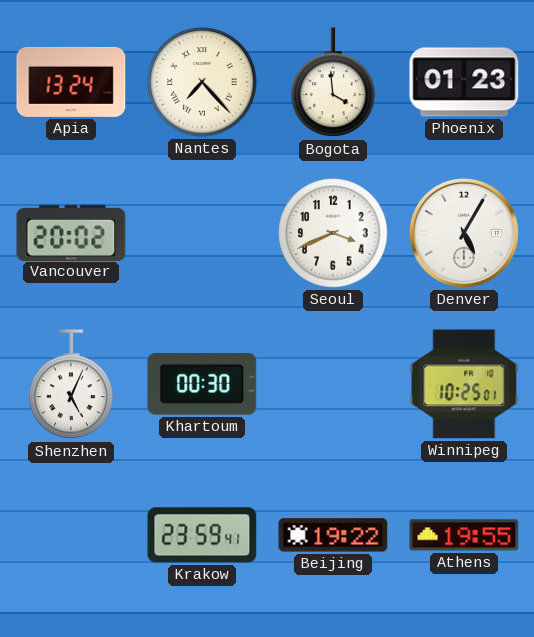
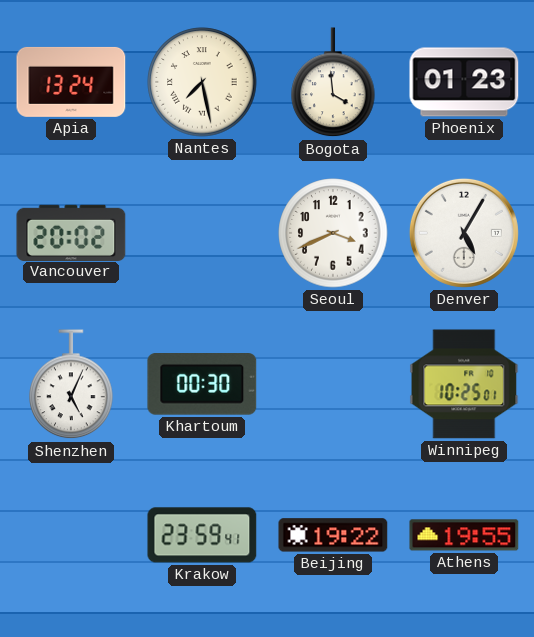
Nantes: 7:23 -> 7:28 (202, 82)
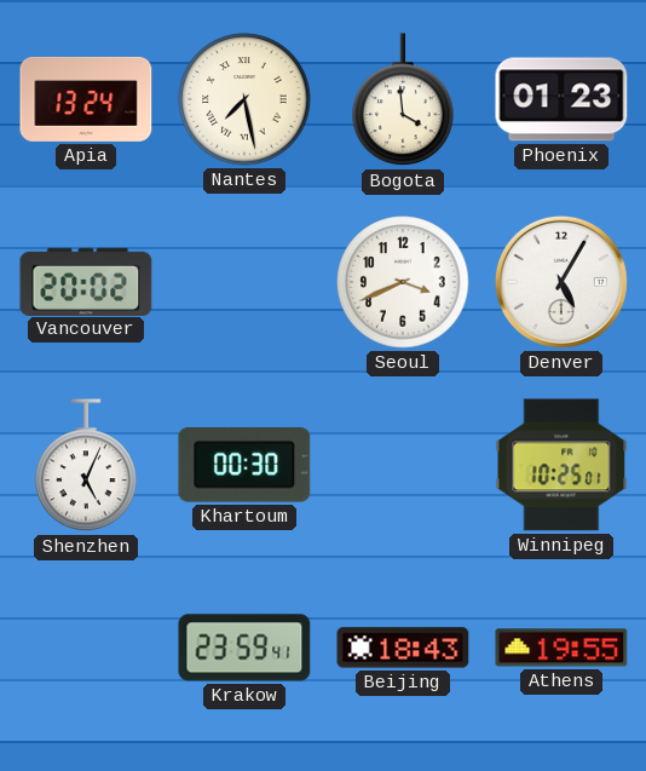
Beijing: 19:22 -> 18:43 (403, 648)
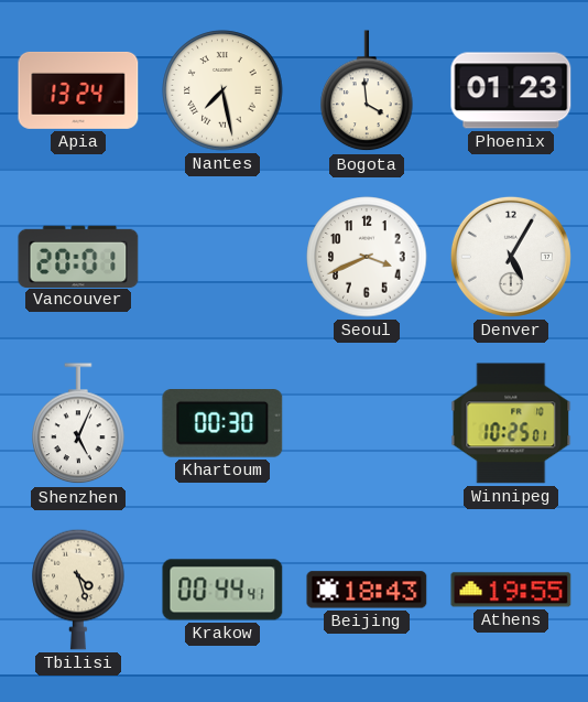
Vancouver: 20:02 -> 20:01 (78, 256)
Tbilisi: none -> 4:27 (78, 590)
Krakow: 23:59 -> 00:44 (222, 590)
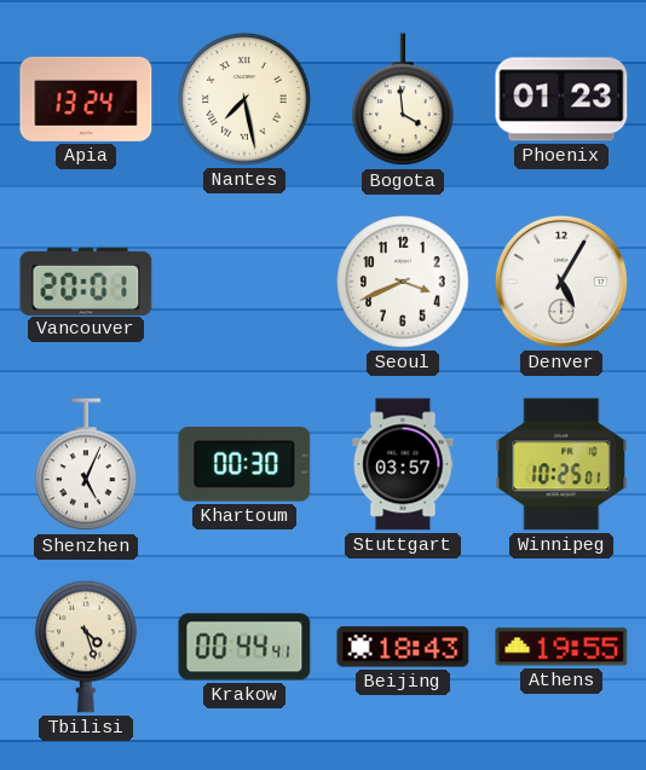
Stuttgart: none -> 03:57 (403, 464)
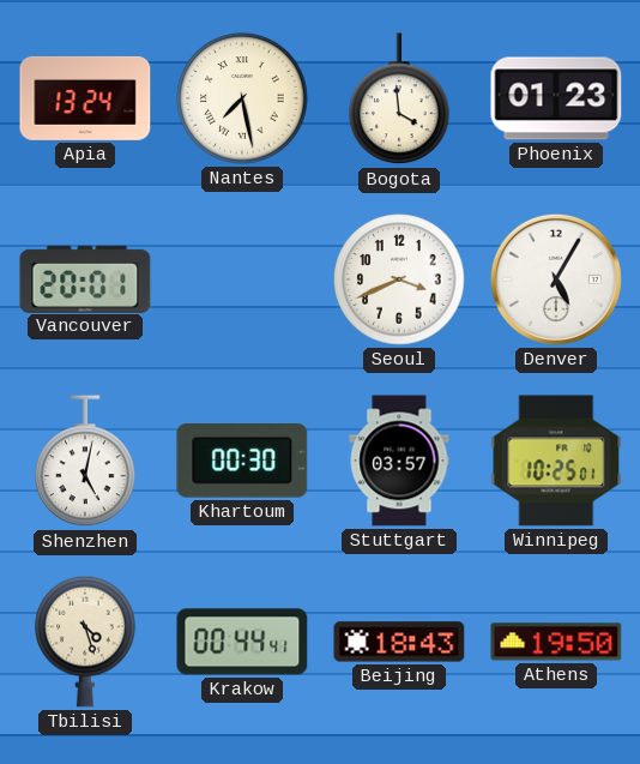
Shenzhen: 5:04 -> 5:02 (85, 462)
Athens: 19:55 -> 19:50 (556, 642)
